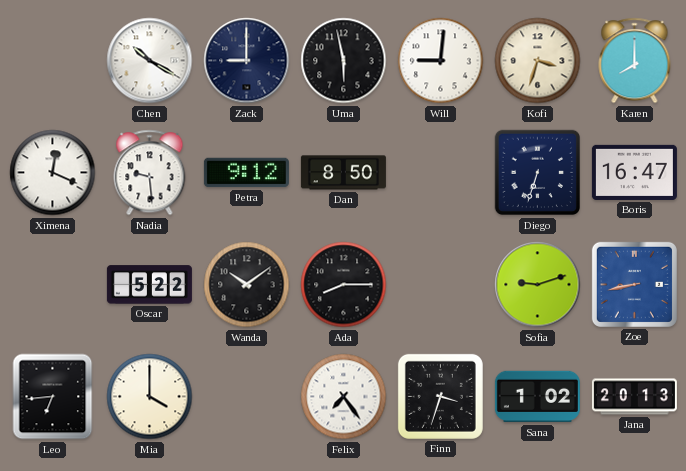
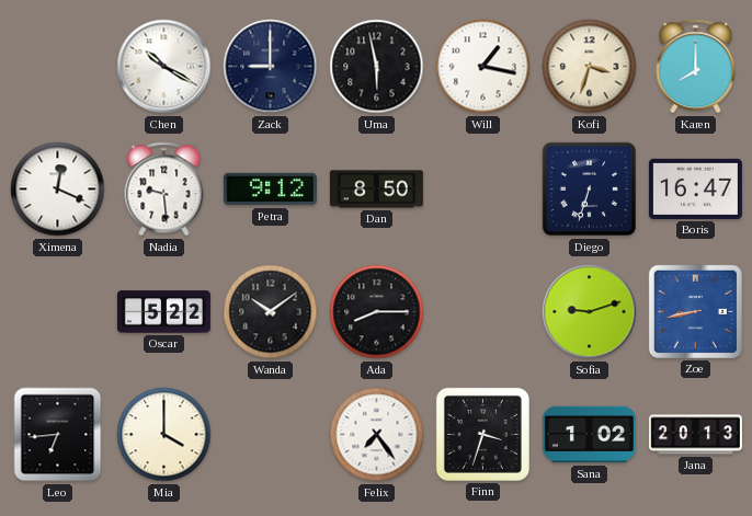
Will: 9:01 -> 1:17 (483, 67)
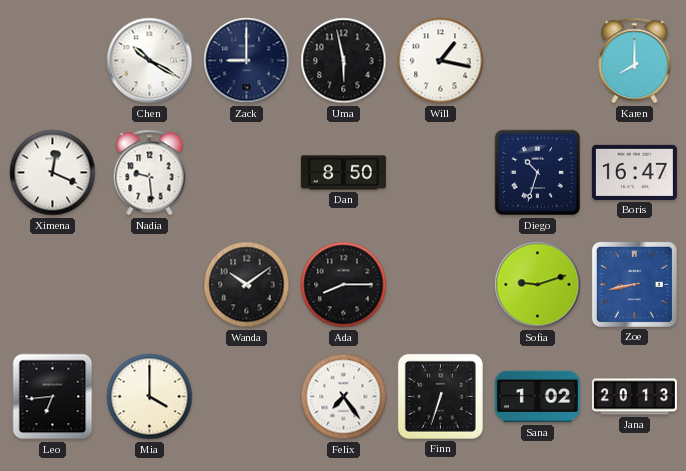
Kofi: 3:33 -> none (590, 67)
Petra: 9:12 -> none (270, 190)
Diego: 6:33 -> 10:33 (538, 173)
Oscar: 5:22 -> none (163, 312)
Finn: 3:33 -> 6:33 (440, 396)
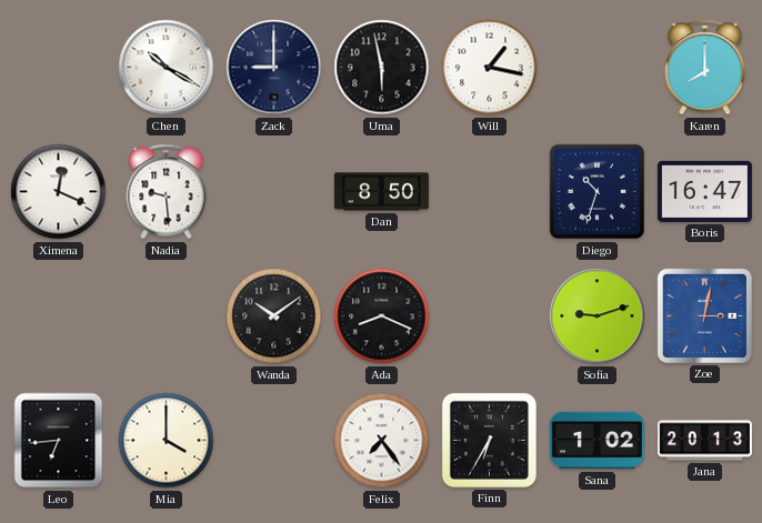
Ada: 8:15 -> 8:19 (382, 316)
Zoe: 8:43 -> 3:02 (704, 315)
Finn: 6:33 -> 6:35 (489, 440)
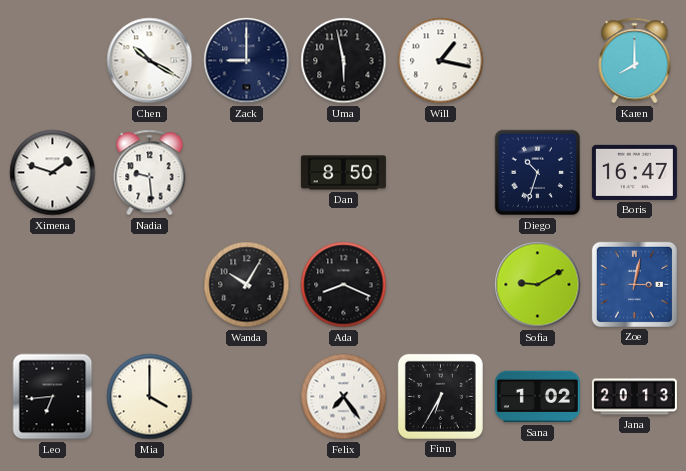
Ximena: 12:19 -> 1:48 (53, 173)
Wanda: 10:09 -> 10:05 (247, 285)
Sofia: 9:12 -> 9:10 (538, 285)
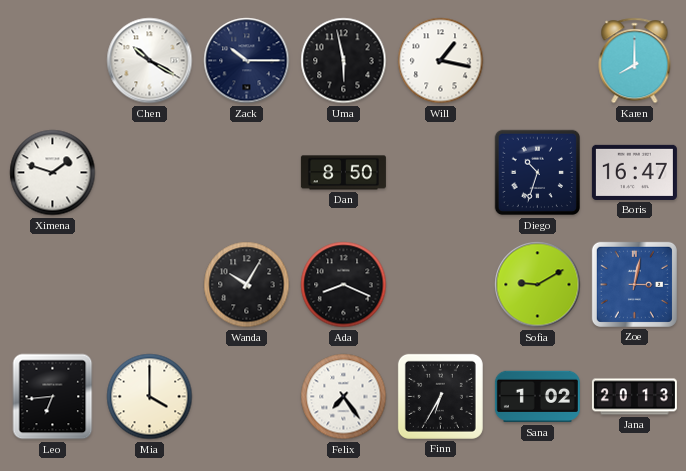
Zack: 9:00 -> 10:15 (247, 61)
Nadia: 9:29 -> none (150, 173)
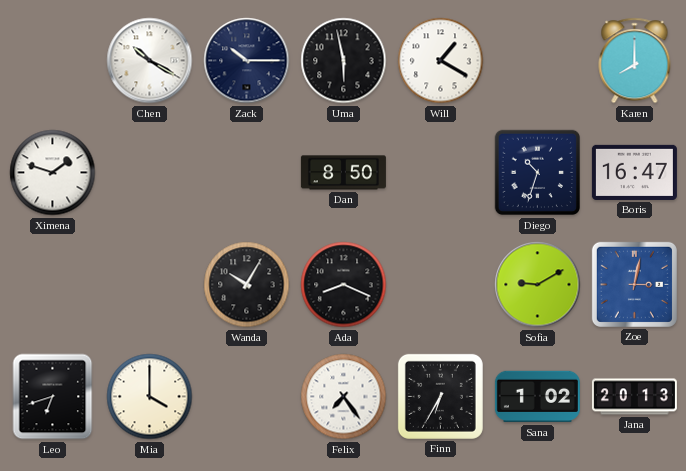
Will: 1:17 -> 1:20 (441, 61)
Leo: 6:44 -> 6:42 (53, 397)
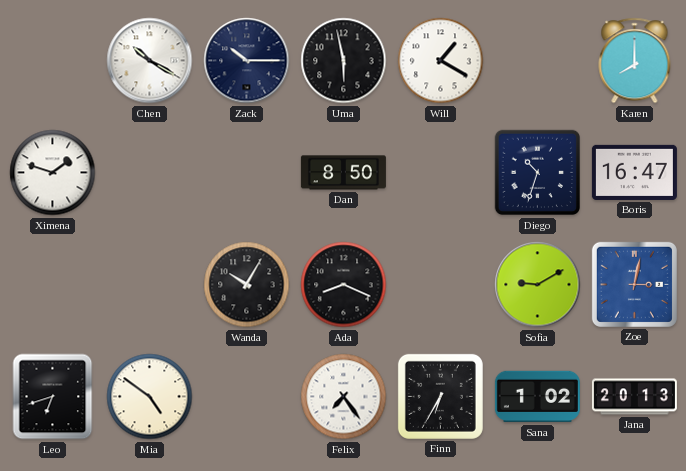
Mia: 4:00 -> 4:51 (150, 397)
